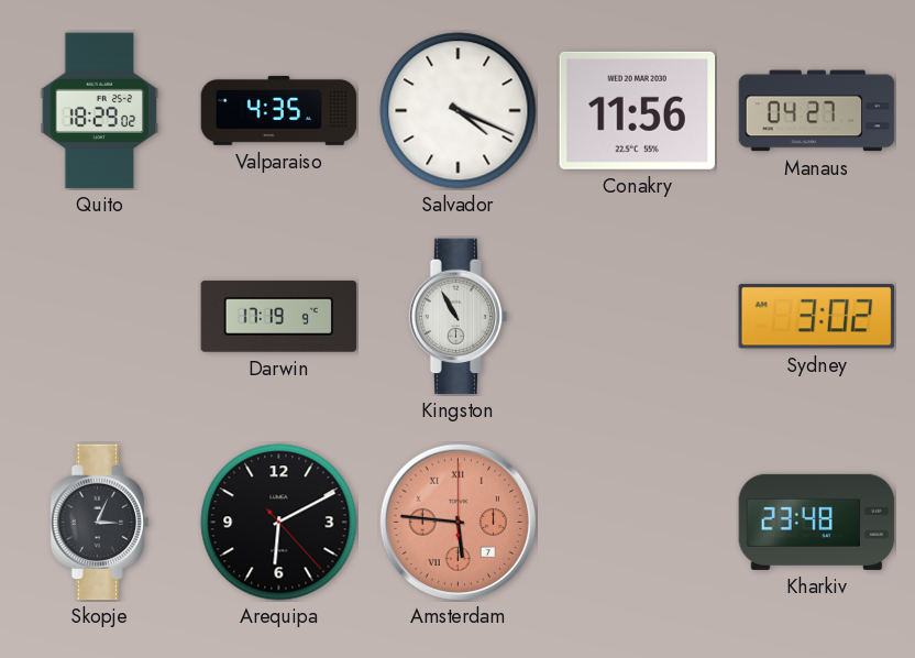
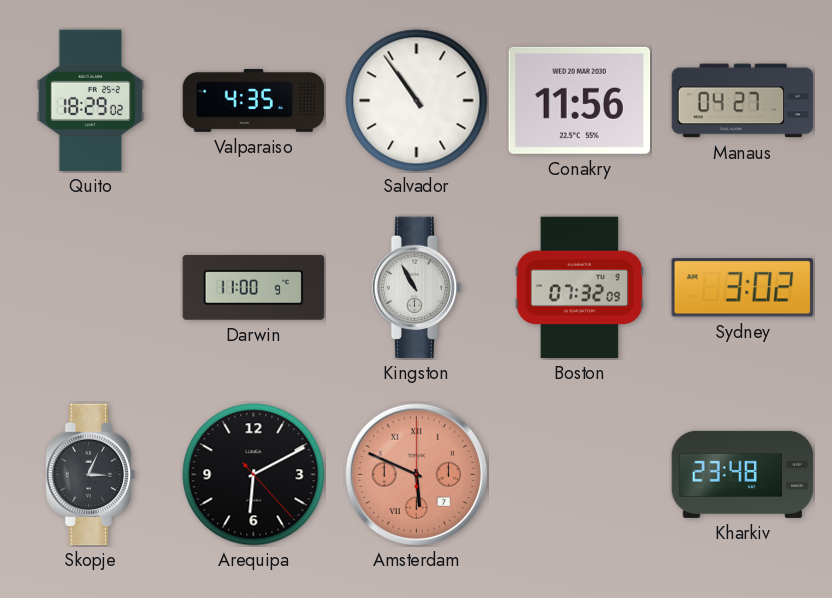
Salvador: 4:19 -> 10:54 (417, 101)
Darwin: 17:19 -> 11:00 (254, 287)
Boston: none -> 07:32 (579, 288)
Amsterdam: 5:46 -> 5:49 (416, 474)
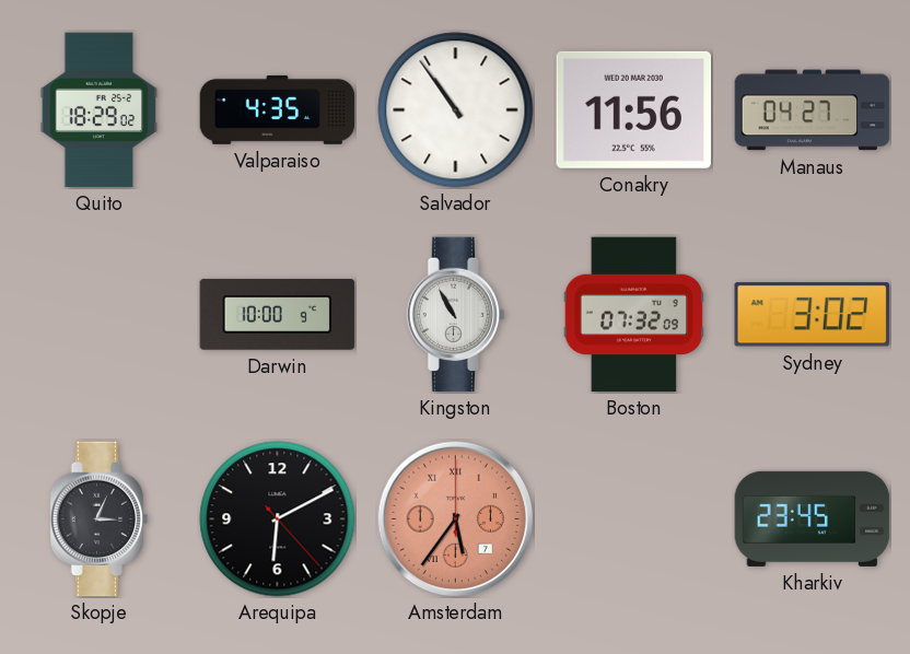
Darwin: 11:00 -> 10:00 (278, 314)
Amsterdam: 5:49 -> 5:36 (455, 518)
Kharkiv: 23:48 -> 23:45 (813, 518)
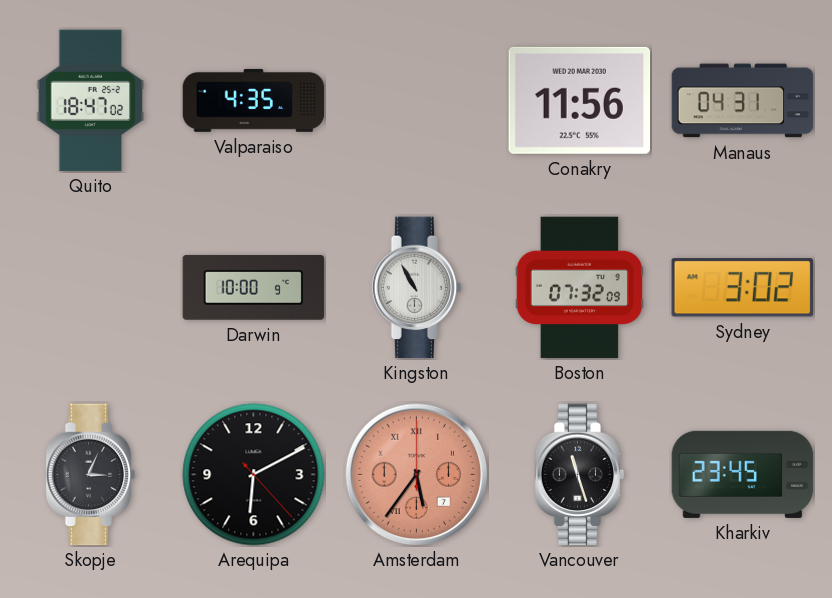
Quito: 18:29 -> 18:47 (91, 101)
Salvador: 10:54 -> none (456, 110)
Manaus: 04:27 -> 04:31 (743, 101)
Vancouver: none -> 11:27 (580, 475)
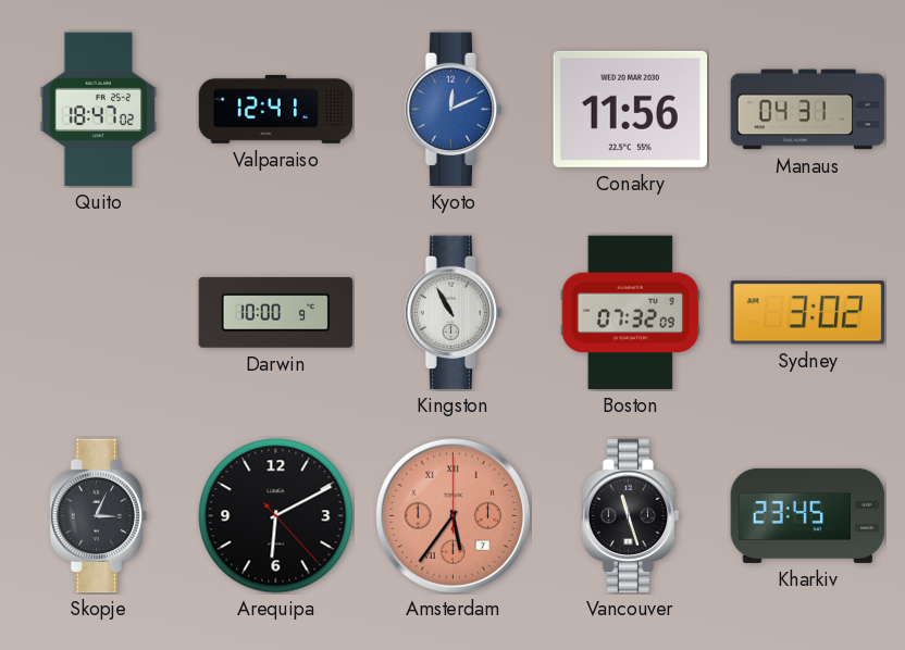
Valparaiso: 4:35 -> 12:41 (276, 109)
Kyoto: none -> 12:11 (454, 110)
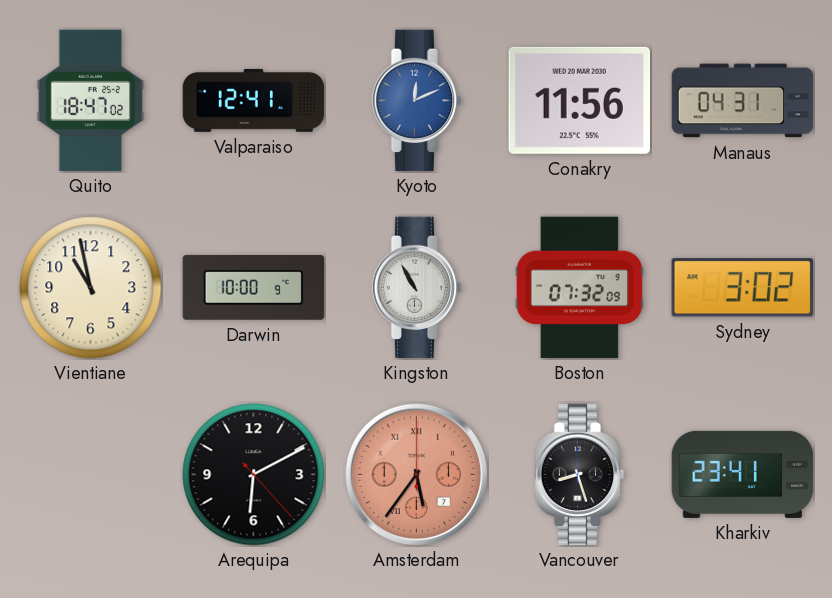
Vientiane: none -> 10:58 (91, 288)
Skopje: 3:04 -> none (99, 516)
Vancouver: 11:27 -> 8:27 (580, 475)
Kharkiv: 23:45 -> 23:41 (743, 474)
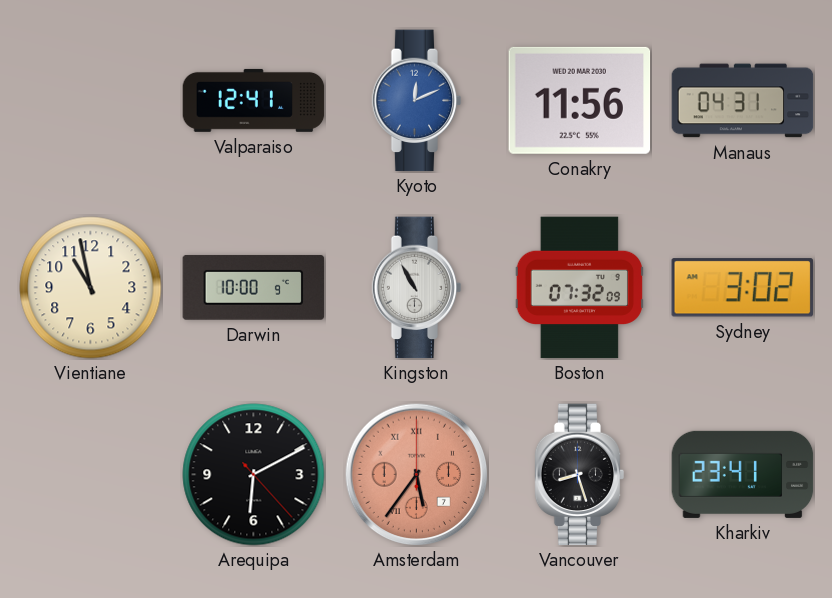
Quito: 18:47 -> none (91, 101)
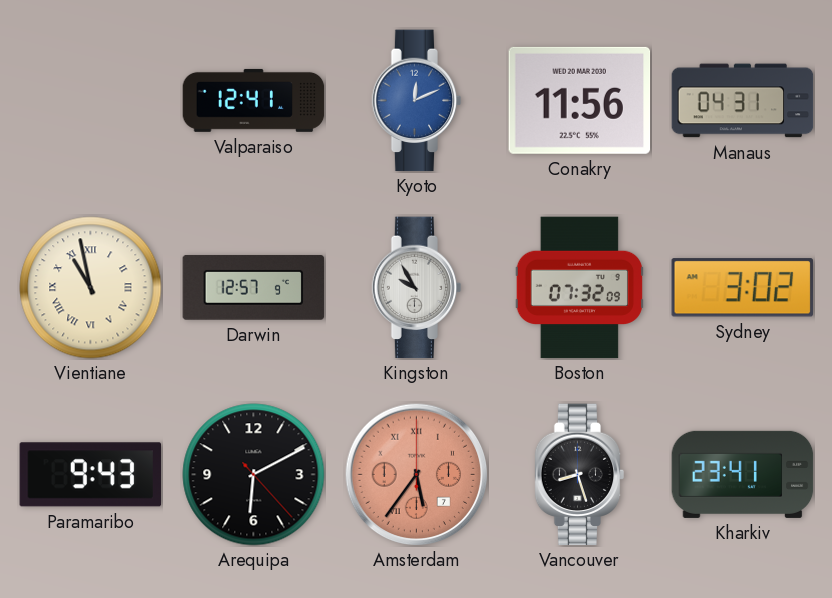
Vientiane numerals: Arabic -> Roman (91, 288)
Darwin: 10:00 -> 12:57 (254, 287)
Kingston: 10:55 -> 9:55 (417, 288)
Paramaribo: none -> 9:43 (91, 475)
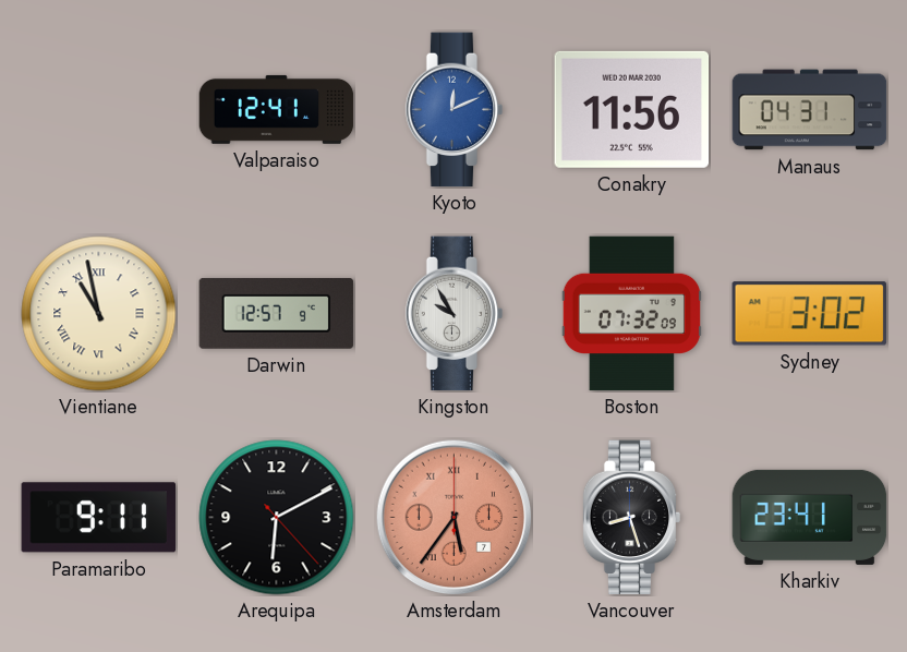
Paramaribo: 9:43 -> 9:11 (99, 518)
